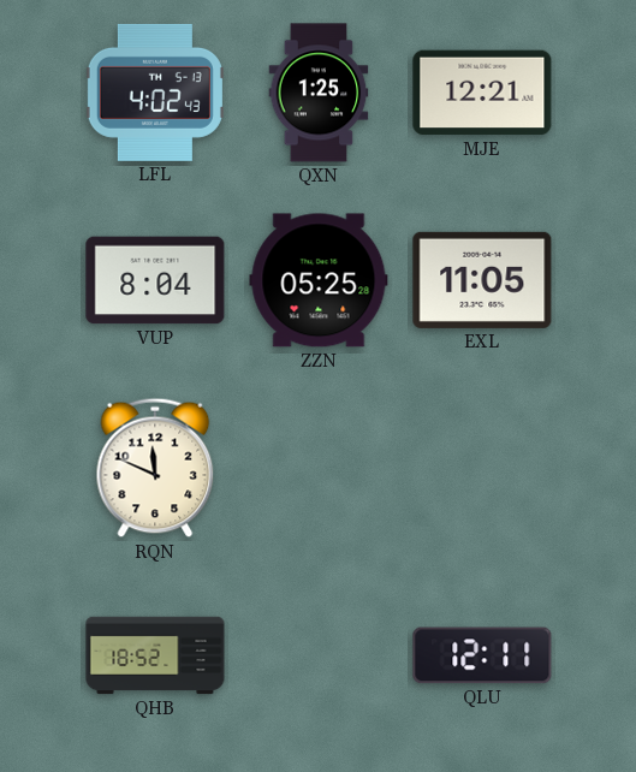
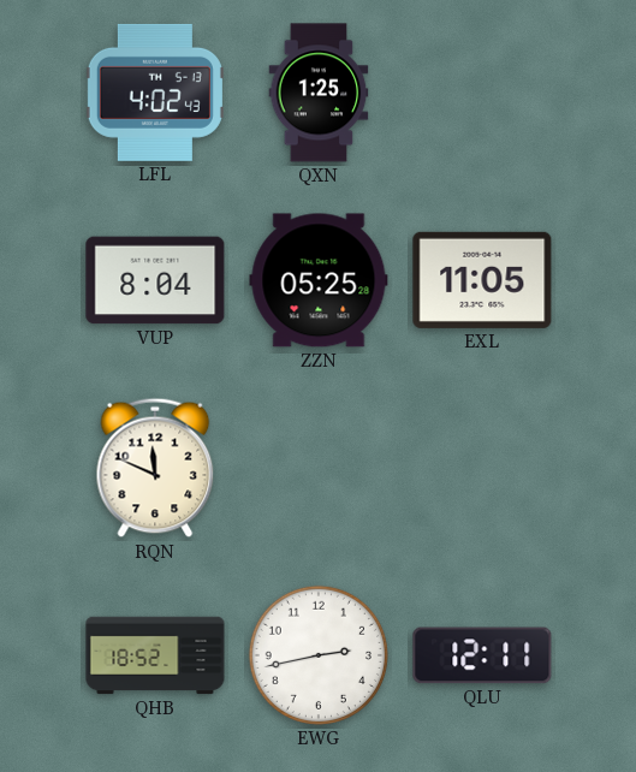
MJE: 12:21 -> none (482, 93)
EWG: none -> 2:43 (319, 655)
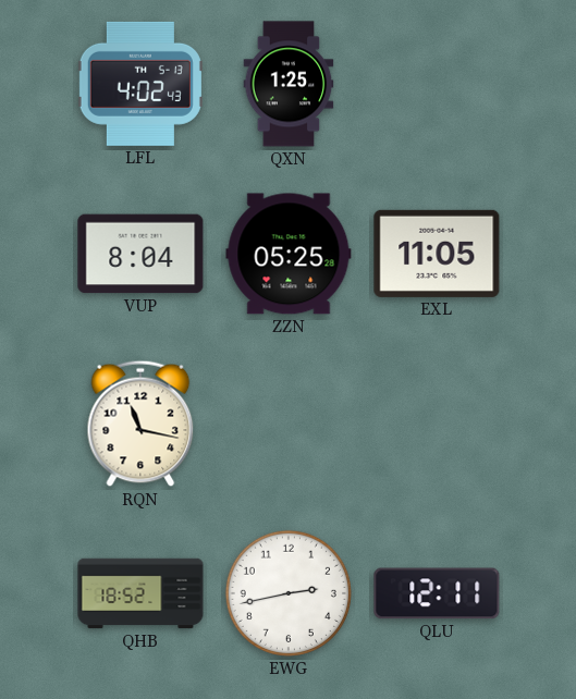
RQN: 11:49 -> 11:17 (140, 424)
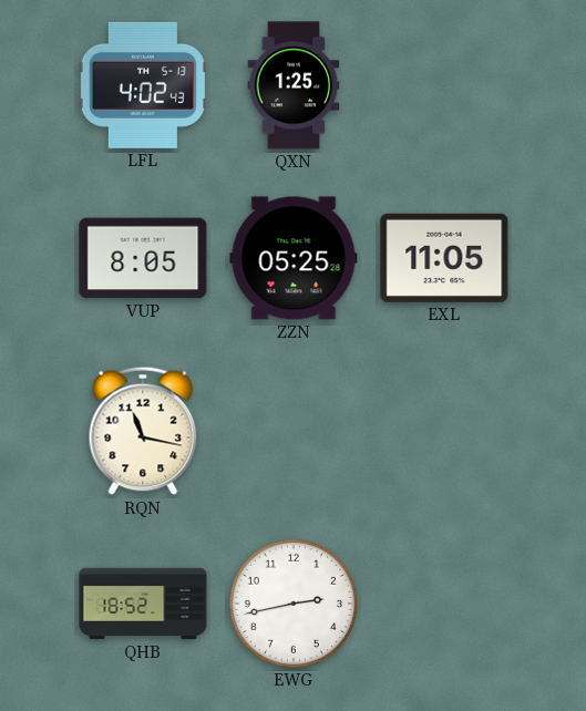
VUP: 8:04 -> 8:05 (143, 258)
QLU: 12:11 -> none (437, 593)
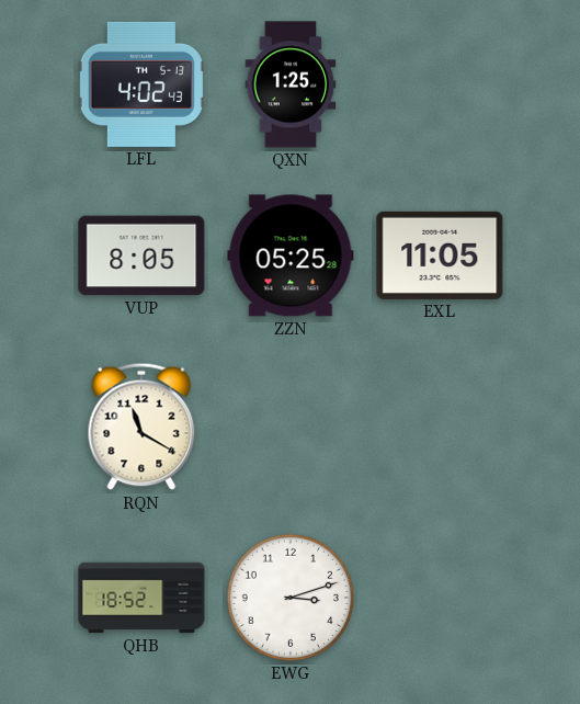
RQN: 11:17 -> 11:20 (141, 427)
EWG: 2:43 -> 3:12 (291, 598)
